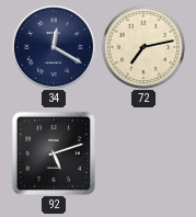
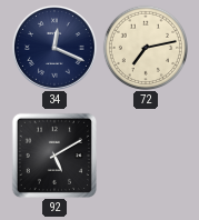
34: 12:20 -> 12:19 (54, 48)
92: 5:12 -> 5:10 (53, 154)
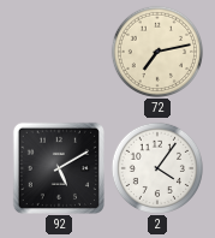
34: 12:19 -> none (54, 48)
2: none -> 4:06 (156, 167)
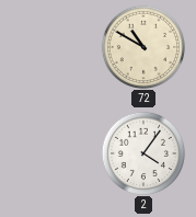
72: 7:13 -> 10:50 (142, 46)
92: 5:10 -> none (58, 167)
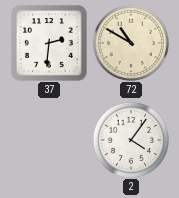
37: none -> 2:31 (49, 43)
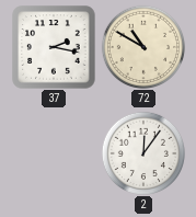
37: 2:31 -> 2:17 (54, 47)
2: 4:06 -> 12:06 (142, 152)
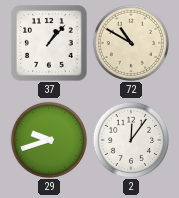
37: 2:17 -> 1:07 (49, 43)
29: none -> 9:42 (48, 139)
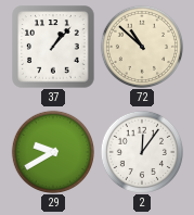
72: 10:50 -> 10:52 (141, 46)
29: 9:42 -> 9:40 (52, 151)
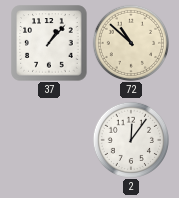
29: 9:40 -> none (52, 151)
